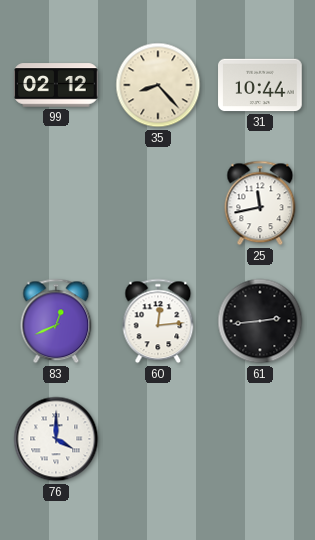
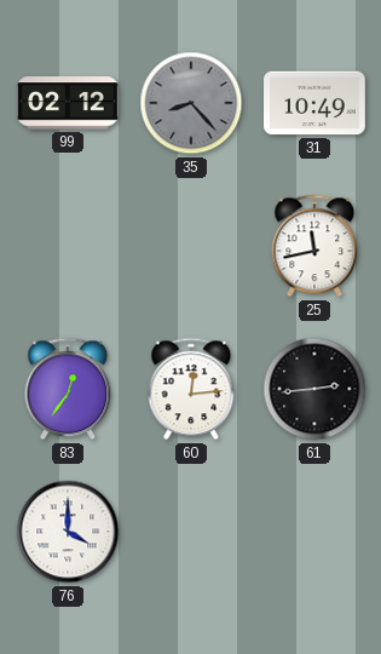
35 dial: cream -> grey (191, 103)
31: 10:44 -> 10:49 (314, 103)
83: 12:41 -> 12:36 (68, 389)
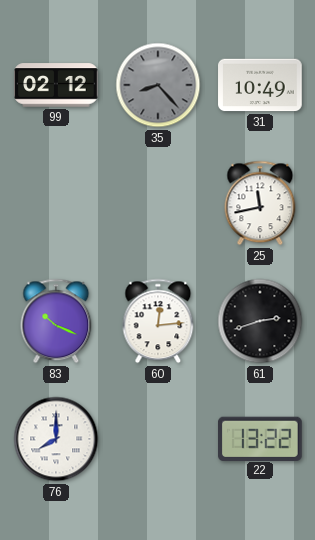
83: 12:36 -> 10:19 (56, 321)
61: 2:44 -> 2:42 (260, 321)
76: 4:00 -> 8:00 (56, 439)
22: none -> 13:22 (261, 438)
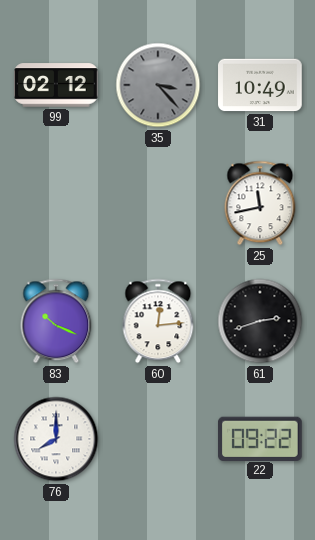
35: 8:23 -> 3:23 (158, 85)
22: 13:22 -> 09:22 (261, 438)
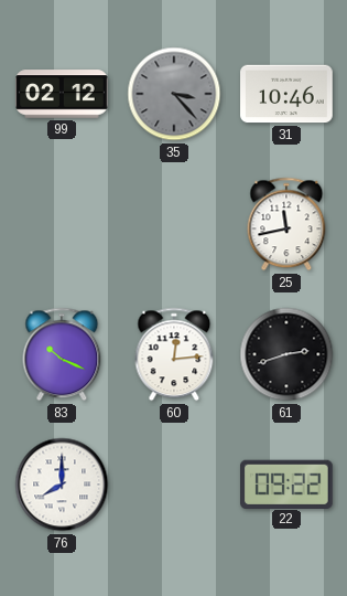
31: 10:49 -> 10:46 (286, 94)
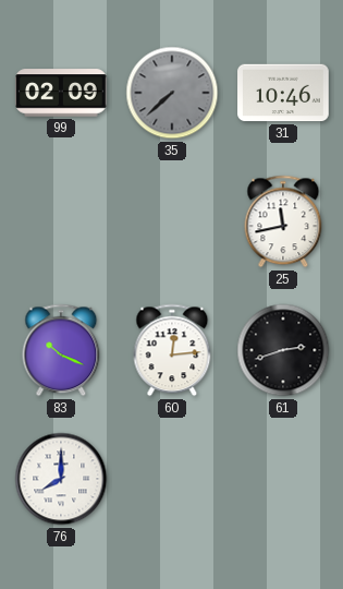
99: 02:12 -> 02:09 (61, 93)
35: 3:23 -> 7:38 (172, 93)
22: 09:22 -> none (288, 483)
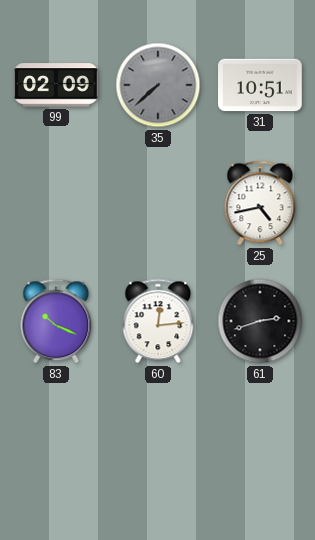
31: 10:46 -> 10:51 (260, 85)
25: 11:43 -> 4:43 (260, 203)
76: 8:00 -> none (61, 479)
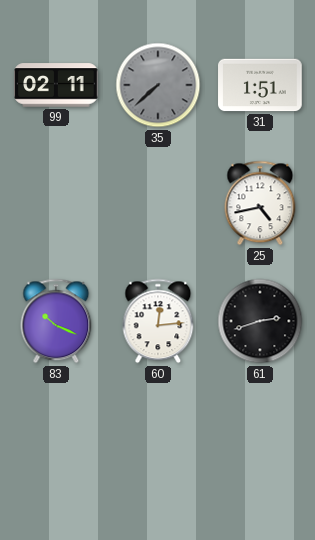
99: 02:09 -> 02:11 (56, 85)
31: 10:51 -> 1:51 (260, 85)
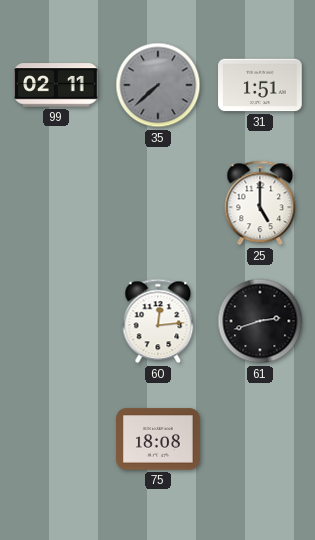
25: 4:43 -> 5:00 (260, 203)
83: 10:19 -> none (56, 321)
75: none -> 18:08 (158, 439)
